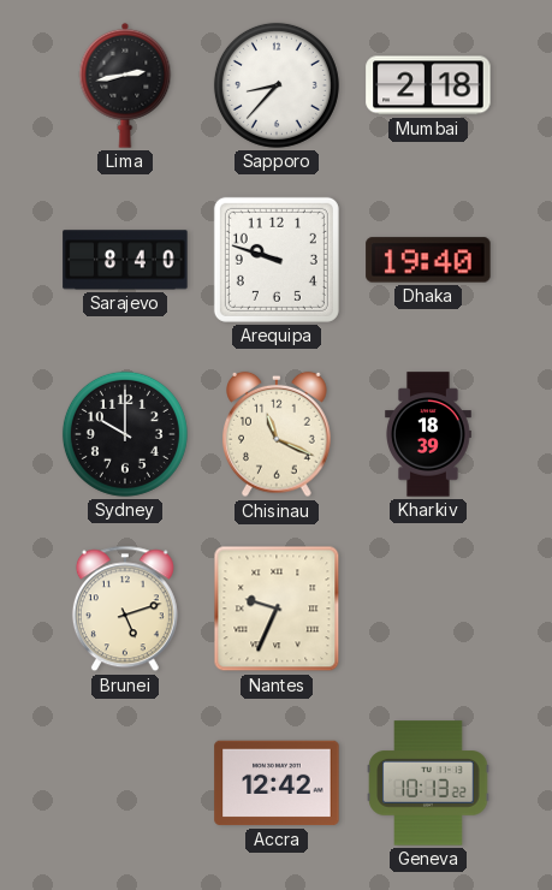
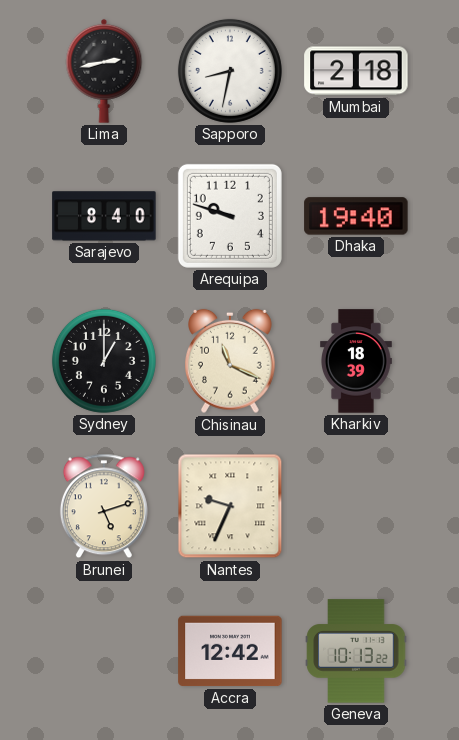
Sapporo: 8:37 -> 8:32 (230, 71)
Sydney: 10:00 -> 1:00 (104, 361)
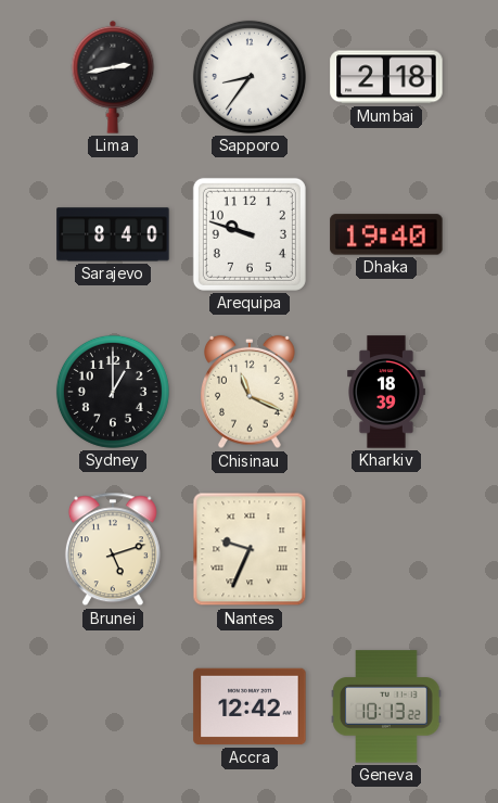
Sapporo: 8:32 -> 8:36 (250, 77)
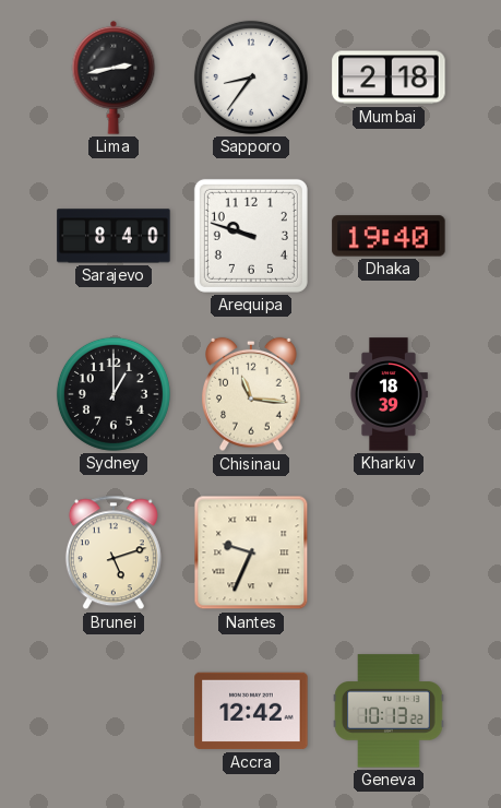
Chisinau: 11:19 -> 11:16 (252, 394)
